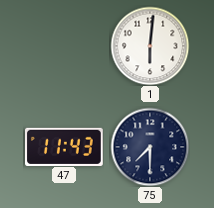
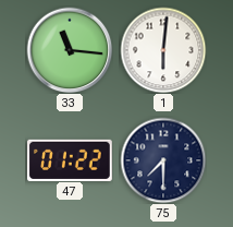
33: none -> 11:16 (70, 50)
47: 11:43 -> 01:22 (71, 159)
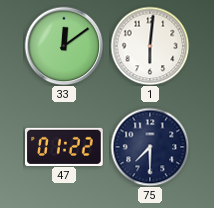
33: 11:16 -> 12:09 (64, 46)
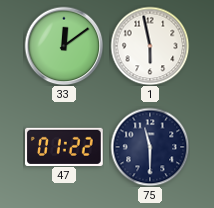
1: 6:01 -> 5:58 (150, 46)
75: 7:30 -> 11:30 (150, 147)
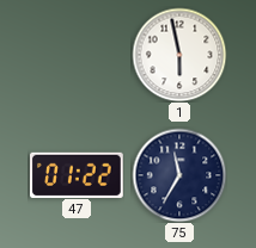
33: 12:09 -> none (64, 46)
75: 11:30 -> 11:35 (179, 175)
